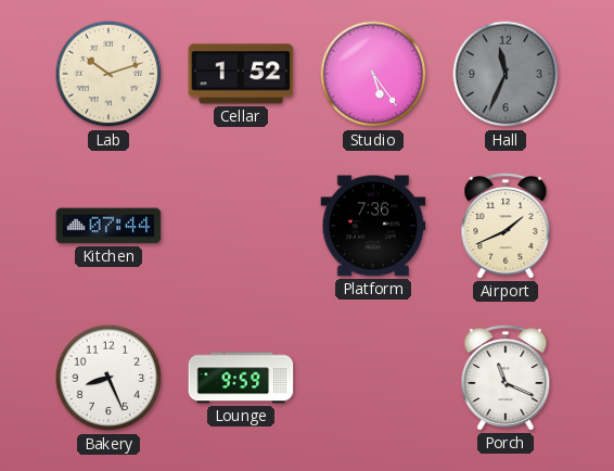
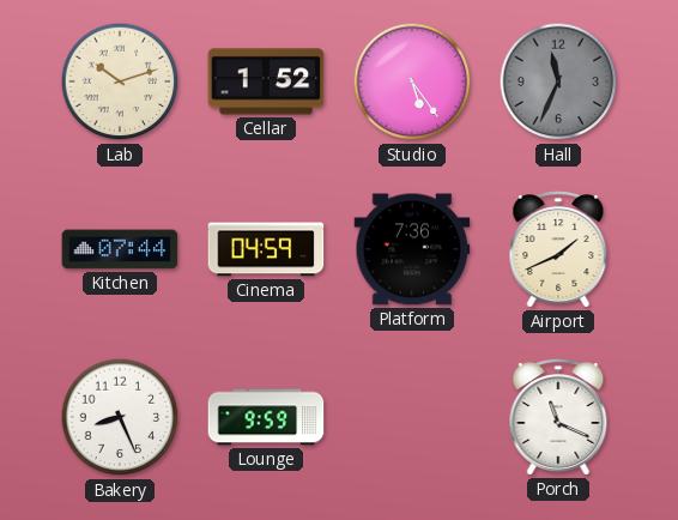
Cinema: none -> 04:59 (266, 249)
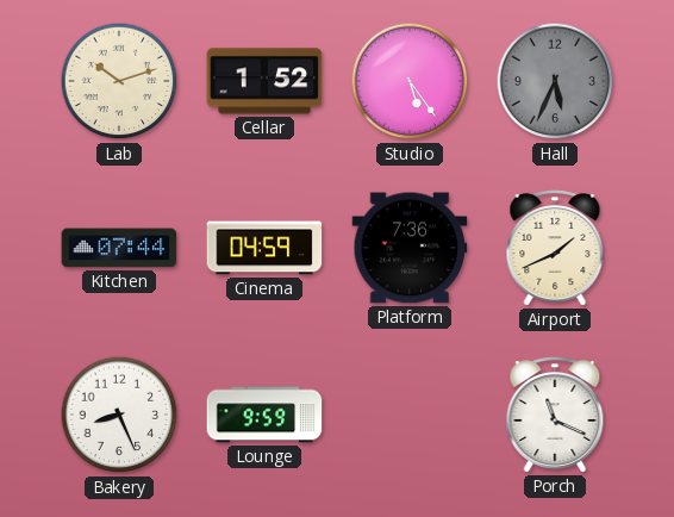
Hall: 11:34 -> 5:34 (555, 81)
